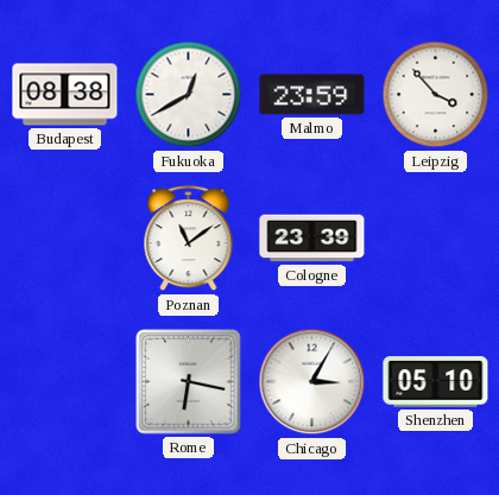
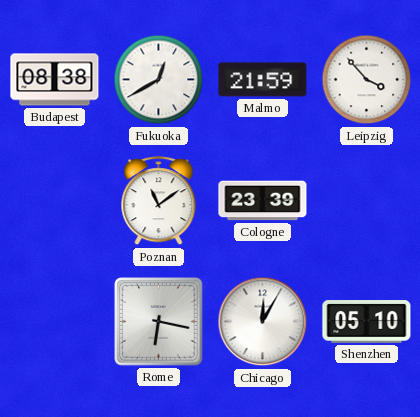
Malmo: 23:59 -> 21:59 (263, 80)
Chicago: 3:05 -> 12:05 (263, 322)
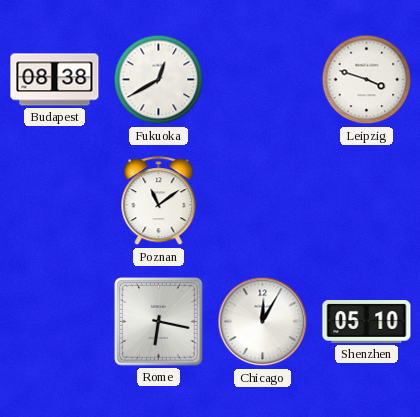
Malmo: 21:59 -> none (263, 80)
Leipzig: 3:53 -> 3:48 (367, 80)
Cologne: 23:39 -> none (263, 201)
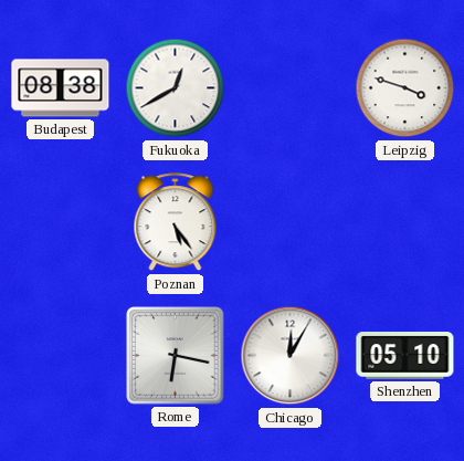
Poznan: 11:09 -> 5:24 (176, 222)
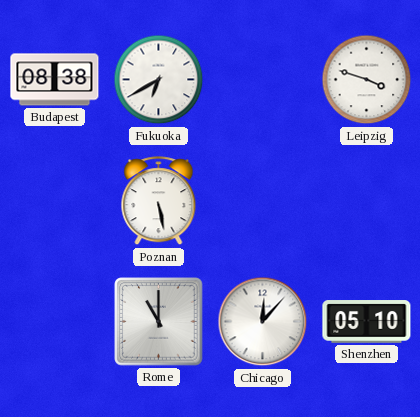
Fukuoka: 12:40 -> 6:40 (159, 80)
Poznan: 5:24 -> 5:28 (159, 201)
Rome: 6:17 -> 11:00 (159, 322)
Chicago: 12:05 -> 12:07 (263, 322)
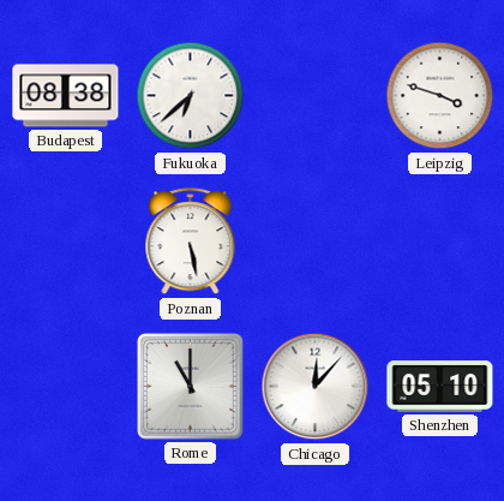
Fukuoka: 6:40 -> 6:38 (191, 96)
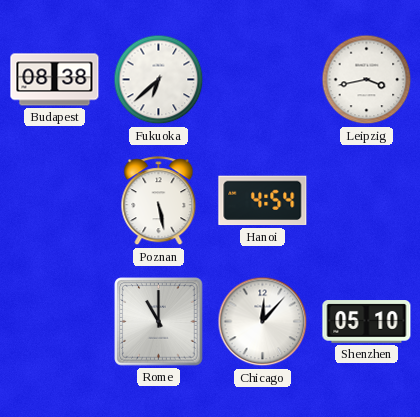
Leipzig: 3:48 -> 3:43 (367, 80)
Hanoi: none -> 4:54 (263, 201)
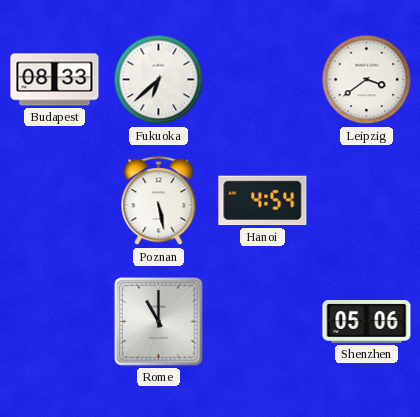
Budapest: 08:38 -> 08:33 (55, 80)
Leipzig: 3:43 -> 3:39 (367, 80)
Chicago: 12:07 -> none (263, 322)
Shenzhen: 05:10 -> 05:06 (367, 322)
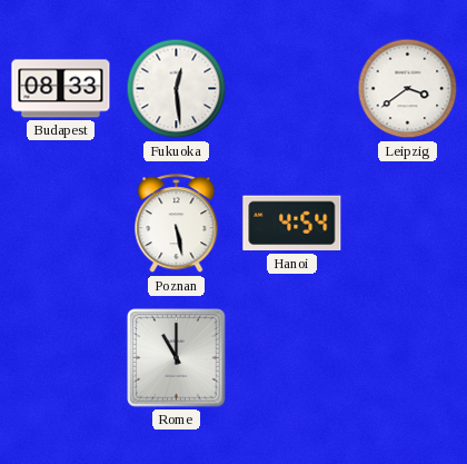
Fukuoka: 6:38 -> 12:29 (177, 89)
Shenzhen: 05:06 -> none (367, 322)
